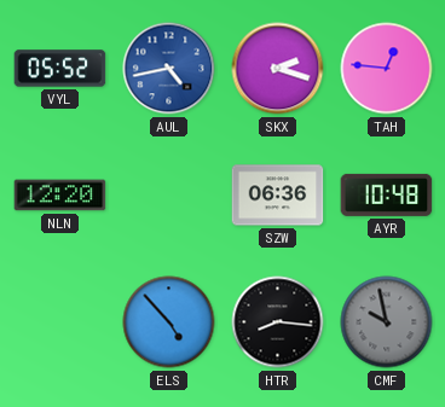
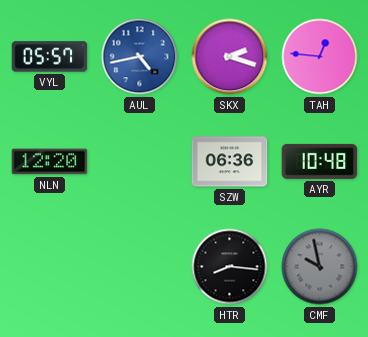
VYL: 05:52 -> 05:57 (50, 57)
ELS: 4:53 -> none (169, 322)
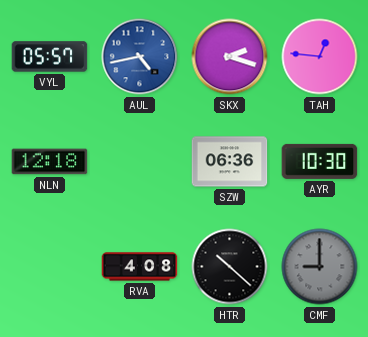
NLN: 12:20 -> 12:18 (50, 162)
AYR: 10:48 -> 10:30 (320, 161)
RVA: none -> 4:08 (140, 267)
HTR: 8:16 -> 10:22 (230, 267)
CMF: 9:58 -> 9:00 (320, 267)
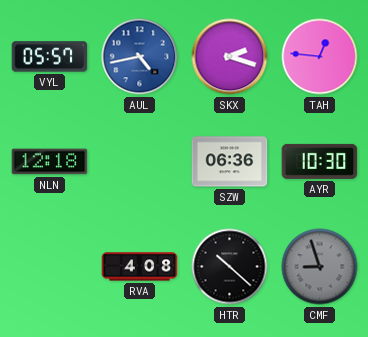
CMF: 9:00 -> 8:57 (320, 267)
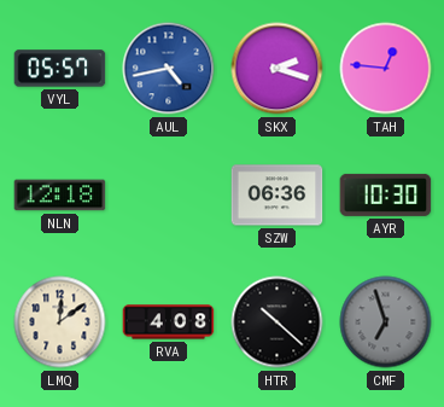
LMQ: none -> 12:09 (60, 322)
CMF: 8:57 -> 6:57 (386, 322)
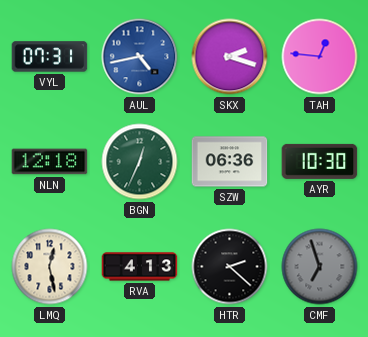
VYL: 05:57 -> 07:31 (50, 57)
BGN: none -> 12:34 (140, 162)
LMQ: 12:09 -> 12:28 (50, 267)
RVA: 4:08 -> 4:13 (140, 267)
HTR: 10:22 -> 2:22 (230, 267)
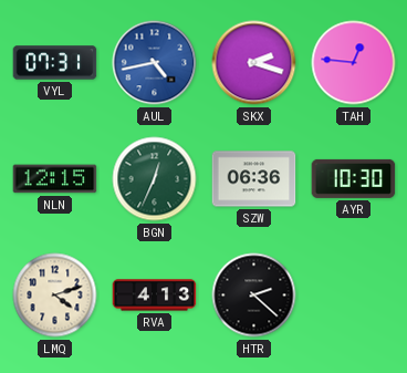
NLN: 12:18 -> 12:15 (55, 179)
LMQ: 12:28 -> 4:12 (55, 296)
CMF: 6:57 -> none (320, 267)
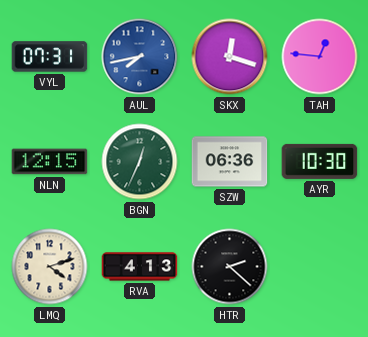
AUL: 4:43 -> 7:43 (140, 57)
SKX: 2:18 -> 12:18 (230, 57)
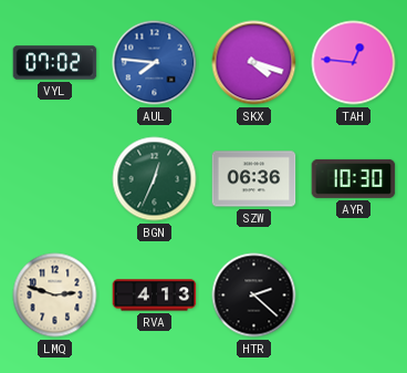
VYL: 07:31 -> 07:02 (55, 63)
AUL: 7:43 -> 7:46 (155, 63)
SKX: 12:18 -> 4:18 (254, 63)
NLN: 12:15 -> none (50, 162)
LMQ: 4:12 -> 2:48 (55, 296)
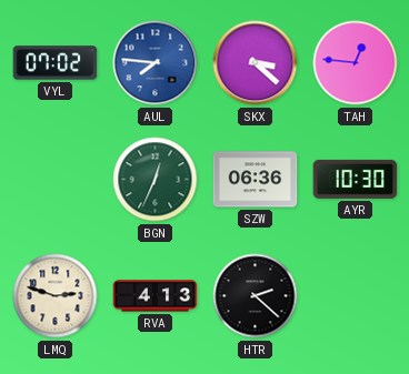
SKX: 4:18 -> 3:22 (256, 63)
